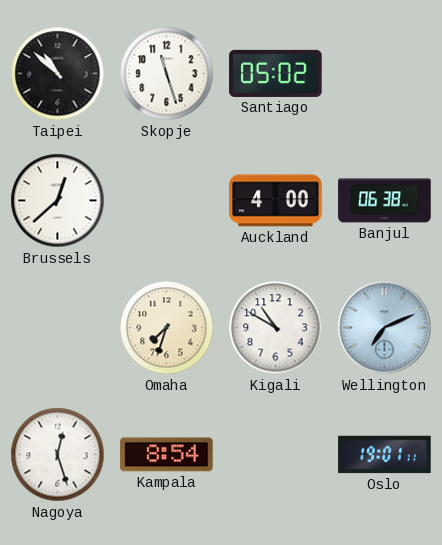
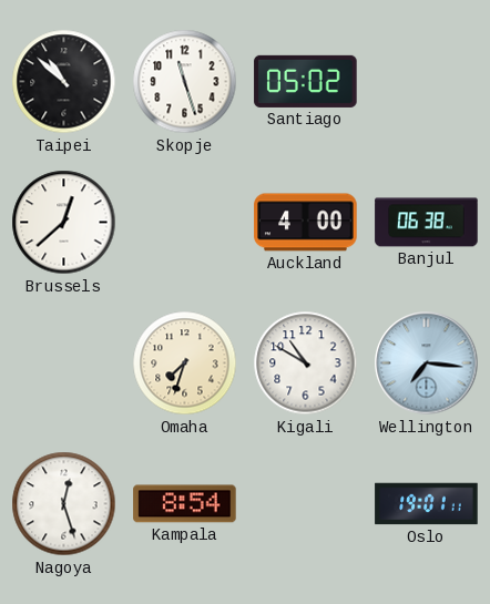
Wellington: 7:11 -> 7:16 (427, 364)
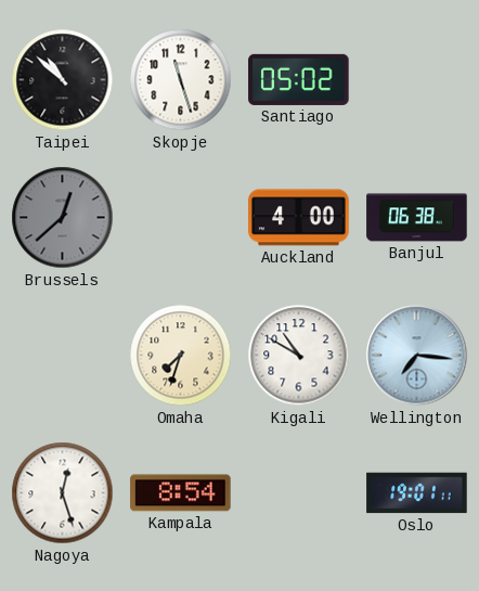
Brussels dial: white -> grey (63, 218)
